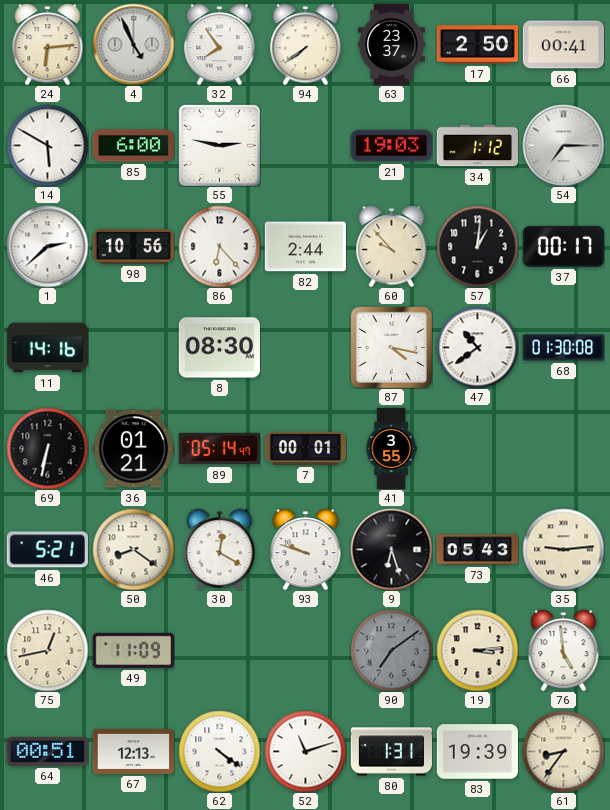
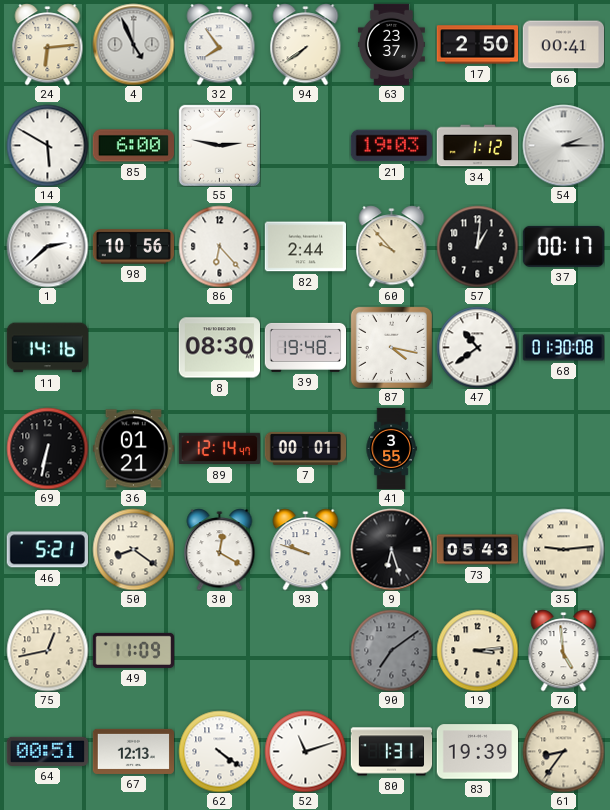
54: 7:15 -> 2:15 (563, 145)
39: none -> 19:48 (305, 347)
89: 05:14 -> 12:14 (219, 449)
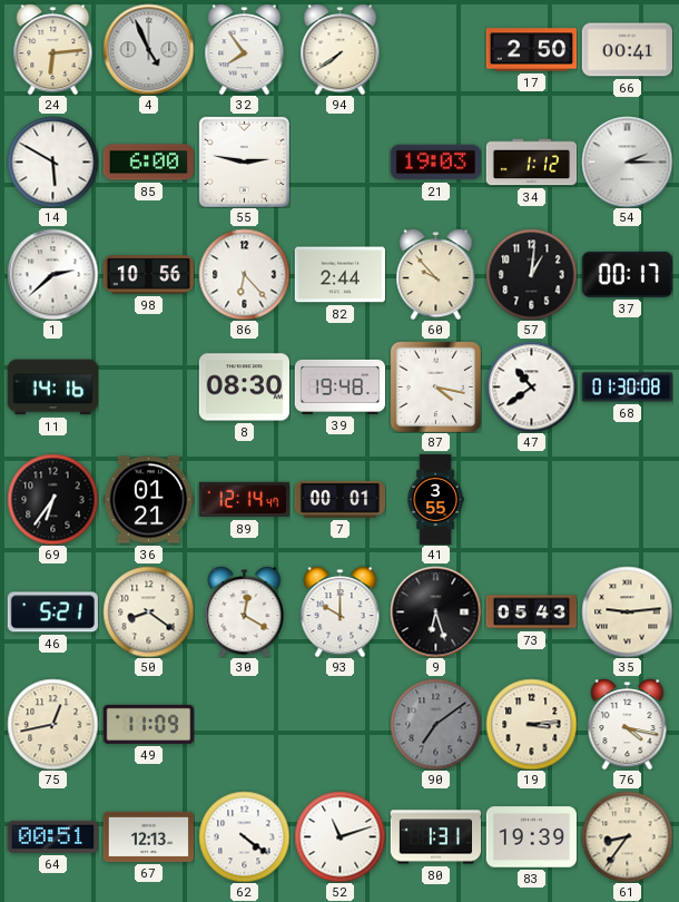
63: 23:37 -> none (391, 44)
69: 6:32 -> 6:36 (52, 499)
93: 9:48 -> 10:00 (341, 611)
76: 4:59 -> 4:17 (628, 724)
